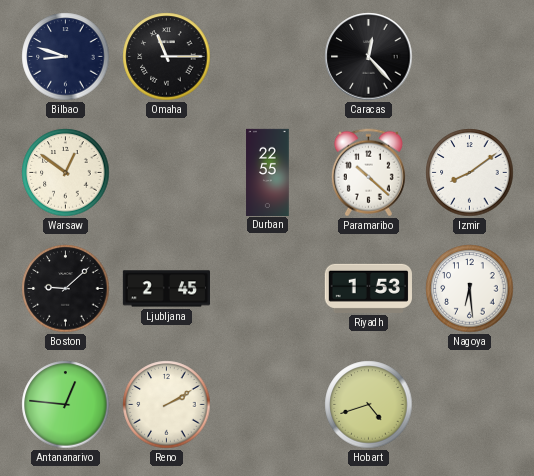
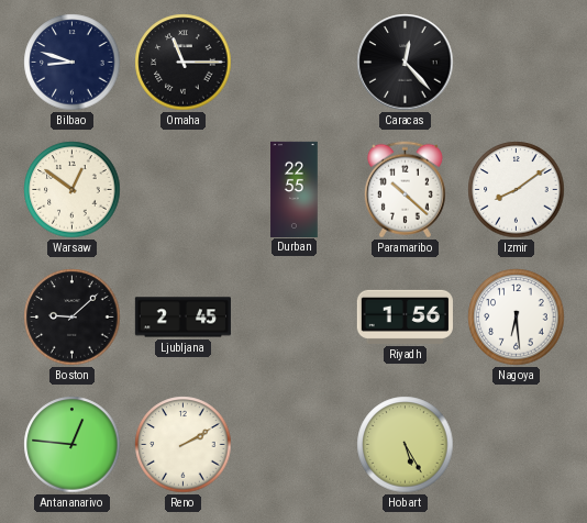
Riyadh: 1:53 -> 1:56 (405, 316)
Hobart: 4:42 -> 5:25 (406, 445)
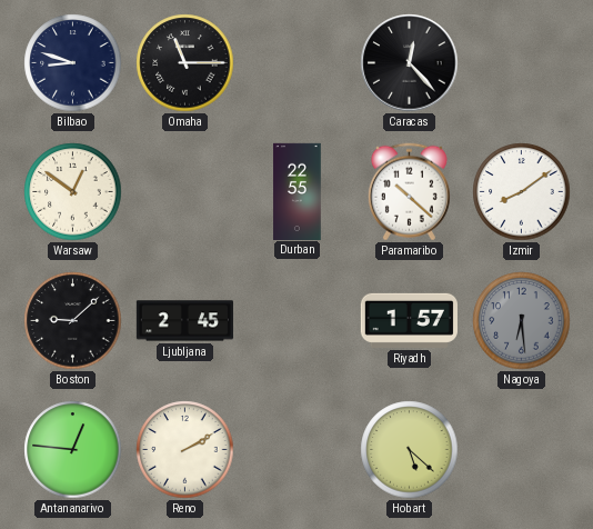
Riyadh: 1:56 -> 1:57 (409, 320)
Nagoya dial: white -> grey (522, 321)
Hobart: 5:25 -> 5:22 (410, 450)
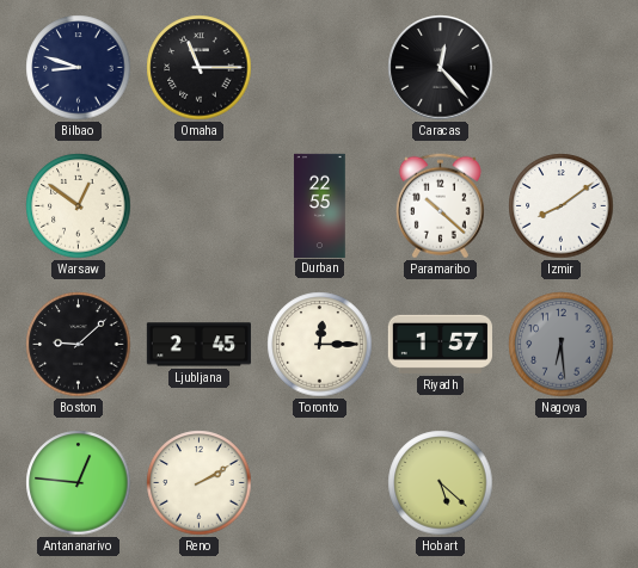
Toronto: none -> 12:15 (320, 345)
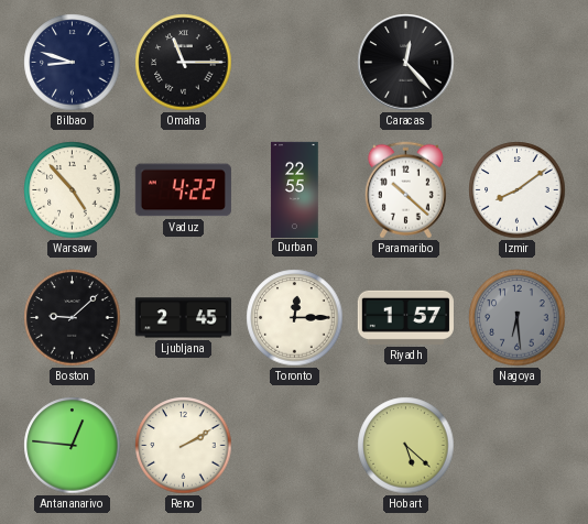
Warsaw: 12:51 -> 4:53 (73, 190)
Vaduz: none -> 4:22 (183, 190)
